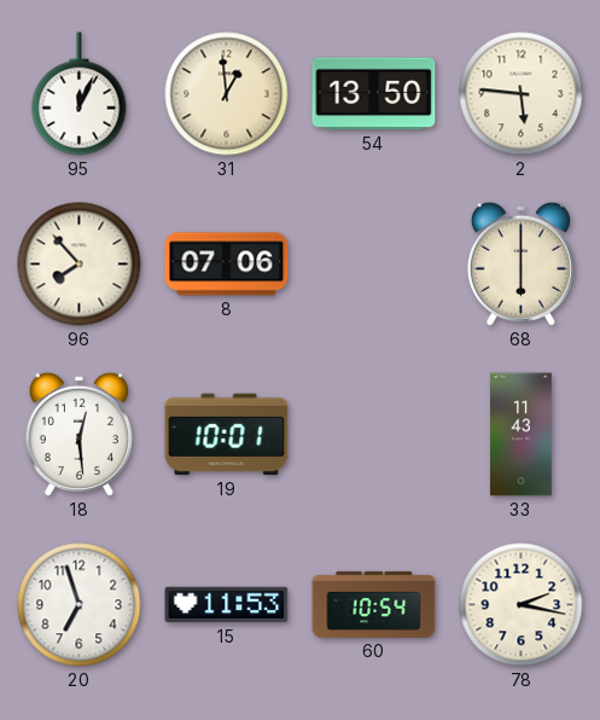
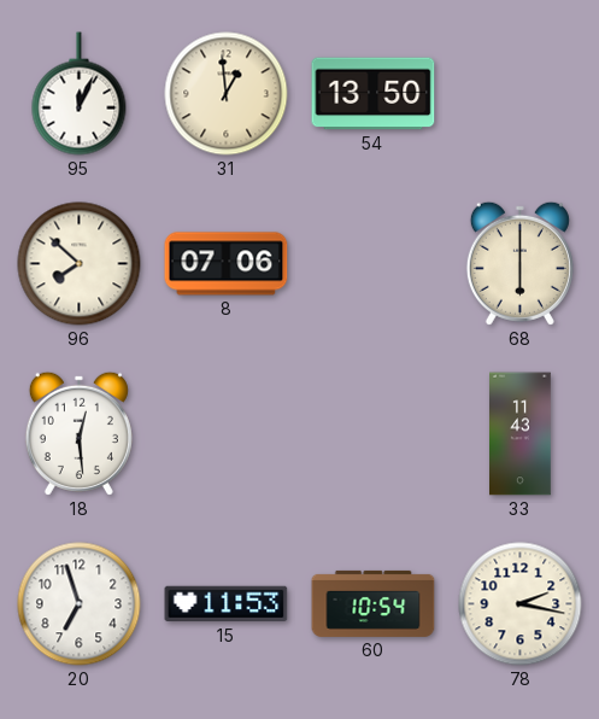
2: 5:46 -> none (522, 94)
96: 7:53 -> 7:52 (80, 264)
19: 10:01 -> none (227, 435)
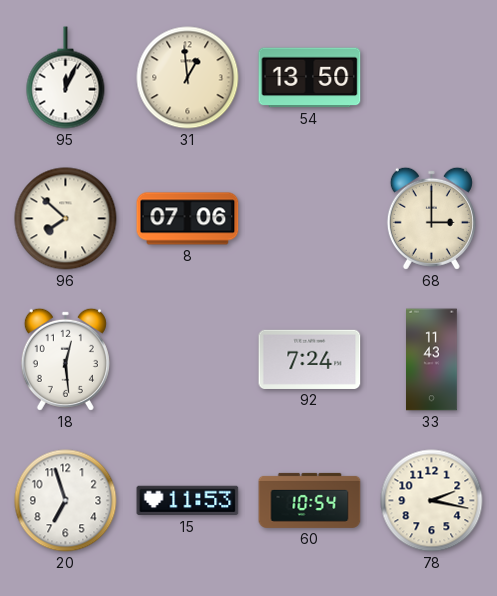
68: 6:00 -> 3:00 (431, 218)
92: none -> 7:24 (310, 359)
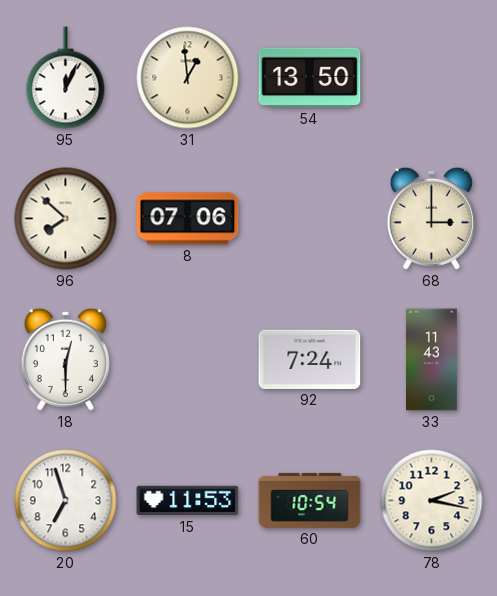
18: 12:29 -> 12:30 (65, 359)
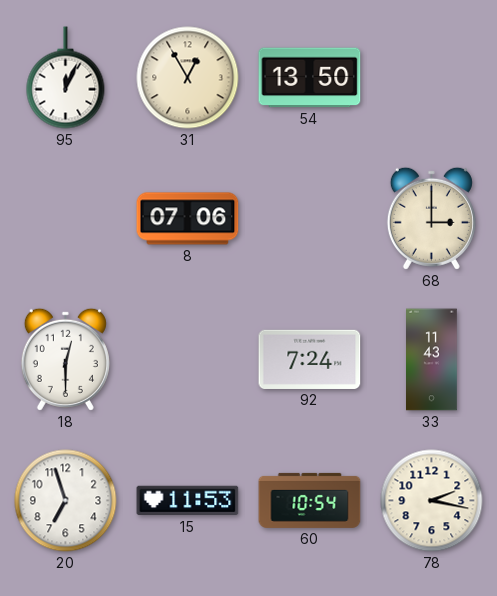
31: 12:59 -> 12:55 (188, 78)
96: 7:52 -> none (66, 219)
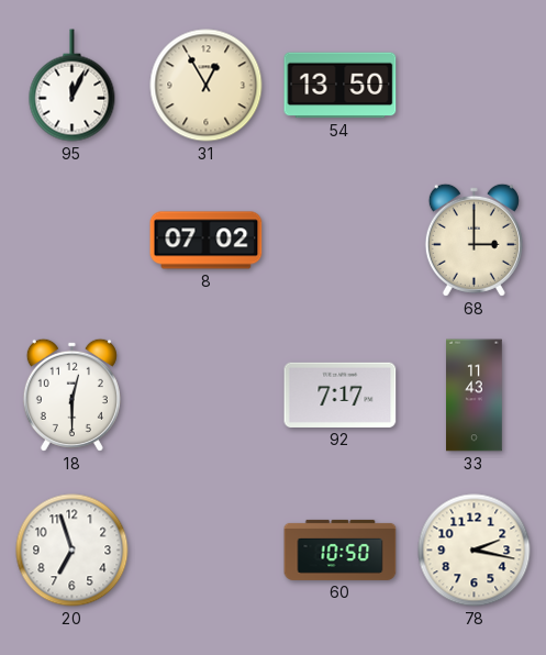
8: 07:06 -> 07:02 (207, 241)
92: 7:24 -> 7:17 (341, 395)
15: 11:53 -> none (188, 501)
60: 10:54 -> 10:50 (341, 549)
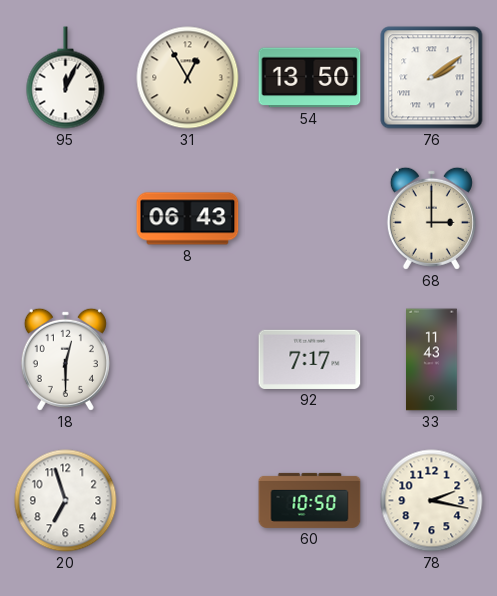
76: none -> 2:09 (432, 78)
8: 07:02 -> 06:43 (188, 219)
